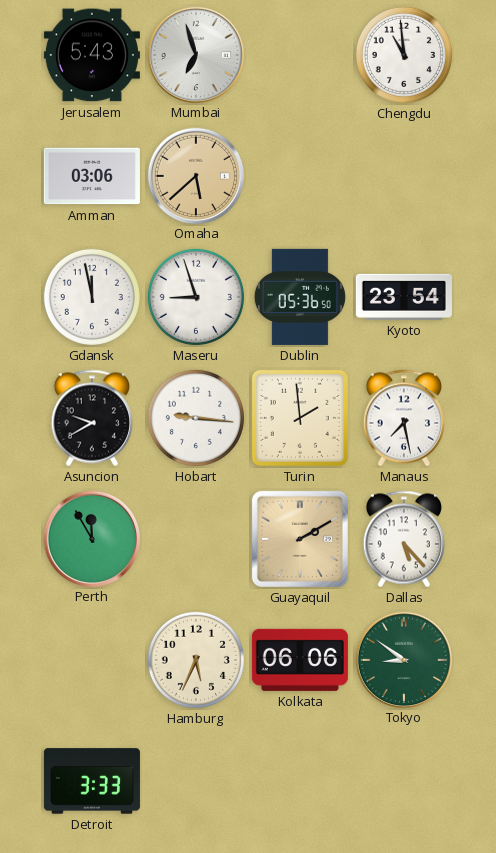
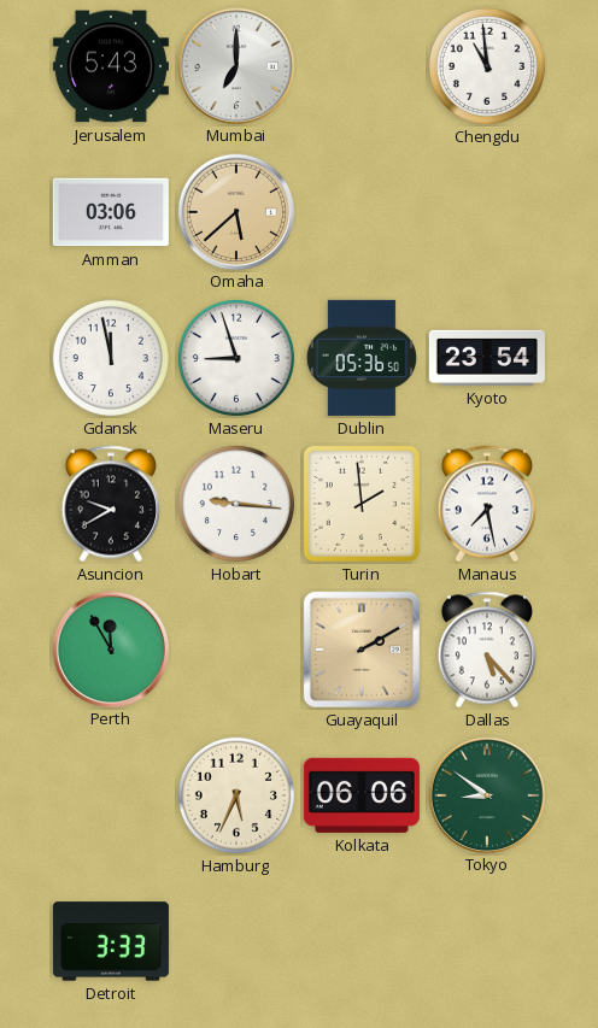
Mumbai: 6:57 -> 7:00 (235, 65)
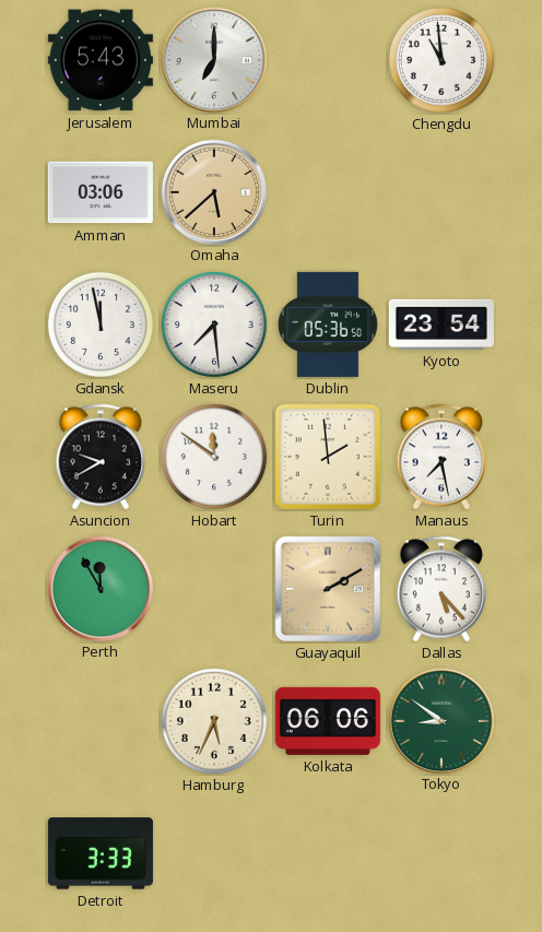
Maseru: 8:57 -> 7:29 (214, 325)
Hobart: 9:16 -> 11:51 (214, 457)
